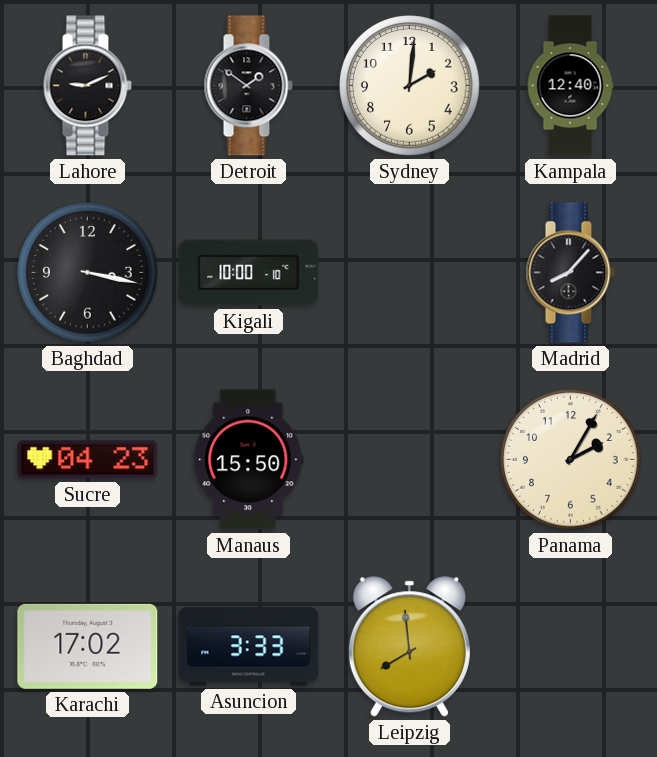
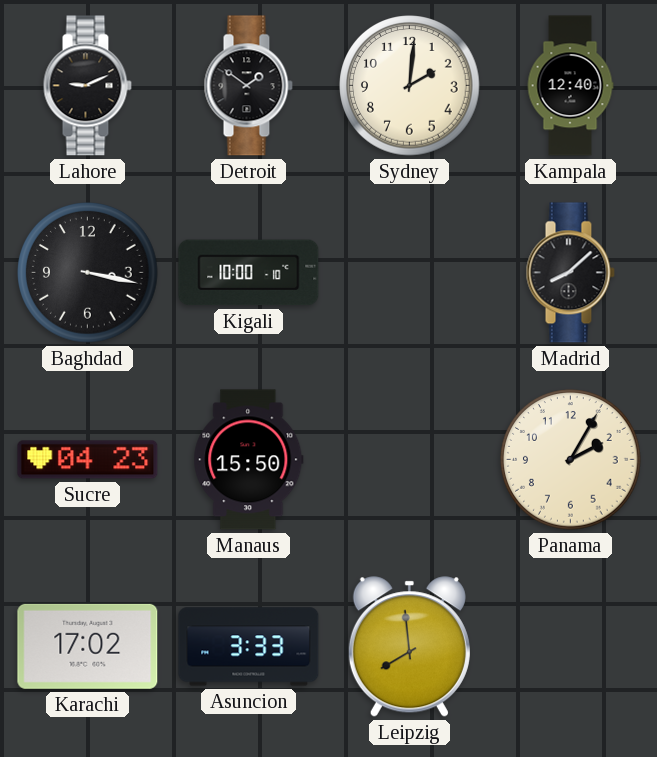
Madrid: 8:07 -> 8:08 (570, 273)
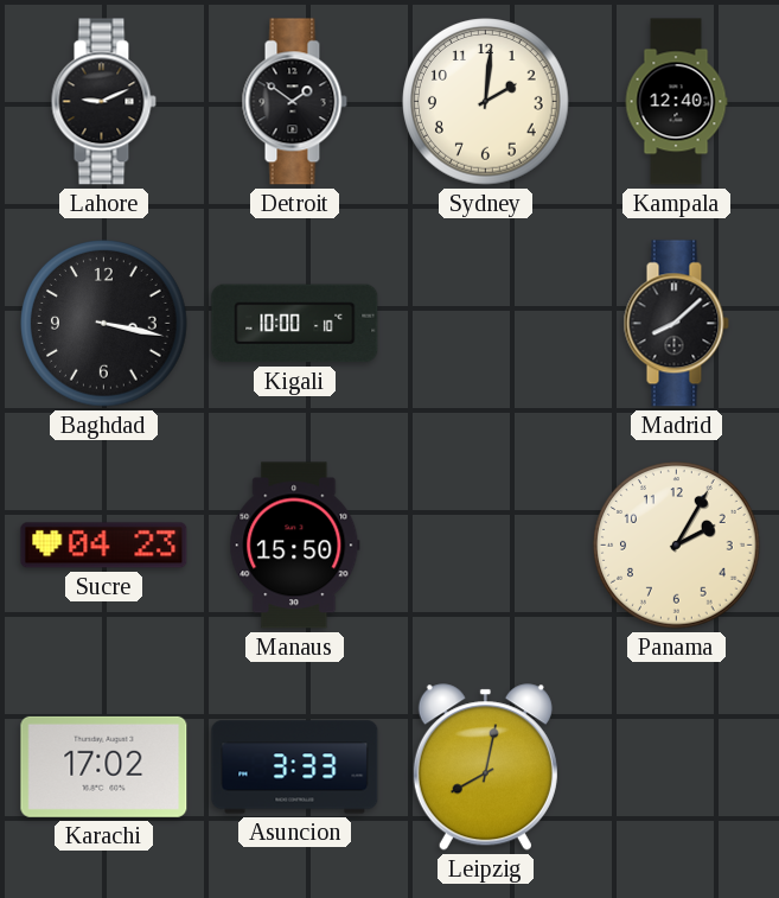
Leipzig: 7:59 -> 8:02 (485, 768)
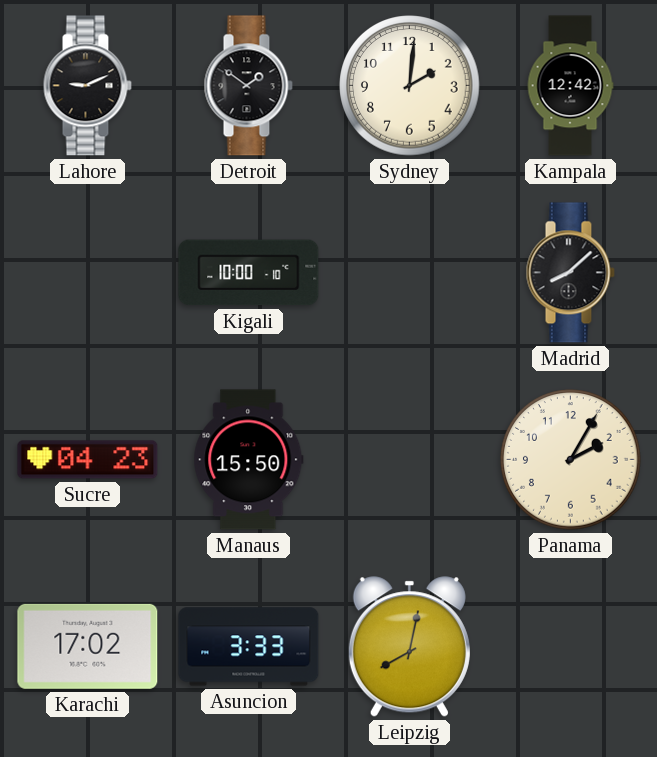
Kampala: 12:40 -> 12:42 (570, 86)
Baghdad: 3:17 -> none (104, 324)
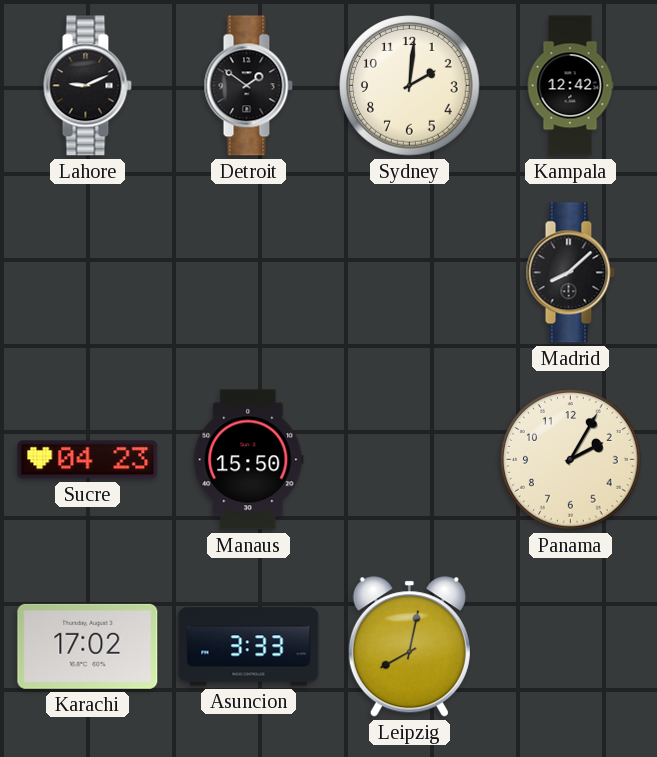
Kigali: 10:00 -> none (249, 273)
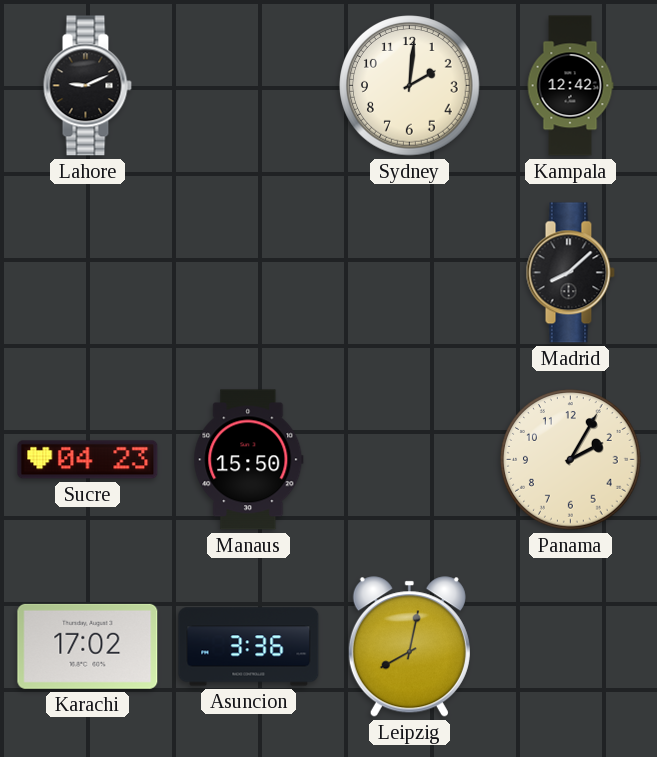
Detroit: 1:51 -> none (248, 86)
Asuncion: 3:33 -> 3:36 (249, 647)
